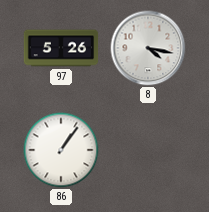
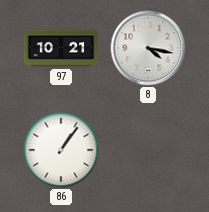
97: 5:26 -> 10:21 (61, 48)
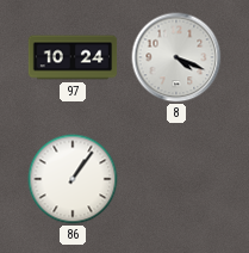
97: 10:21 -> 10:24 (73, 57)
8: 4:17 -> 4:19 (176, 57)
